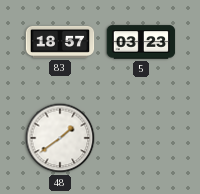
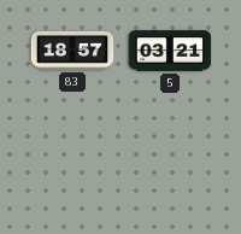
5: 03:23 -> 03:21 (170, 51)
48: 1:39 -> none (60, 138)
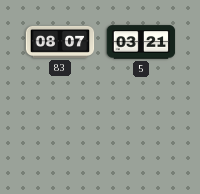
83: 18:57 -> 08:07 (60, 42)
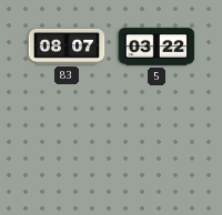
5: 03:21 -> 03:22 (157, 47)
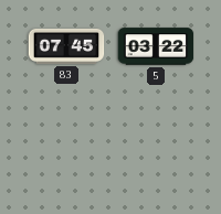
83: 08:07 -> 07:45 (66, 46)
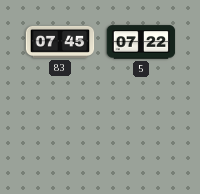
5: 03:22 -> 07:22 (141, 42)
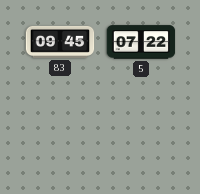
83: 07:45 -> 09:45 (60, 42)
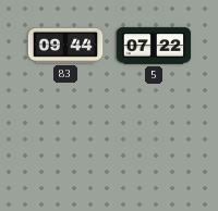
83: 09:45 -> 09:44 (65, 46)
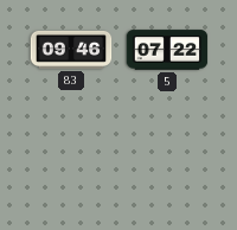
83: 09:44 -> 09:46 (71, 50)
